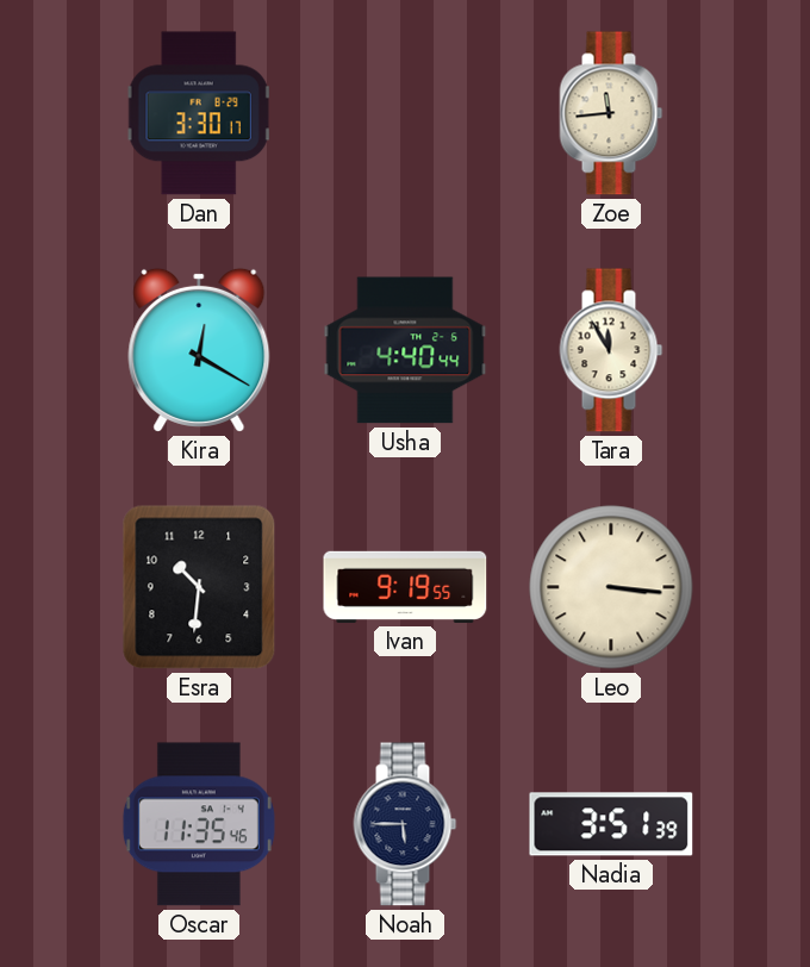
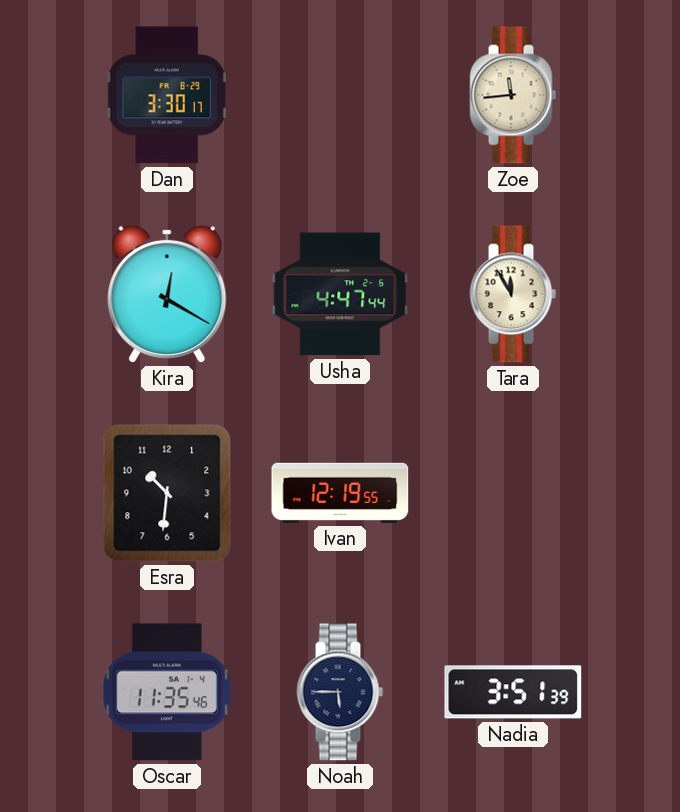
Usha: 4:40 -> 4:47 (340, 294)
Ivan: 9:19 -> 12:19 (340, 493)
Leo: 3:16 -> none (611, 587)
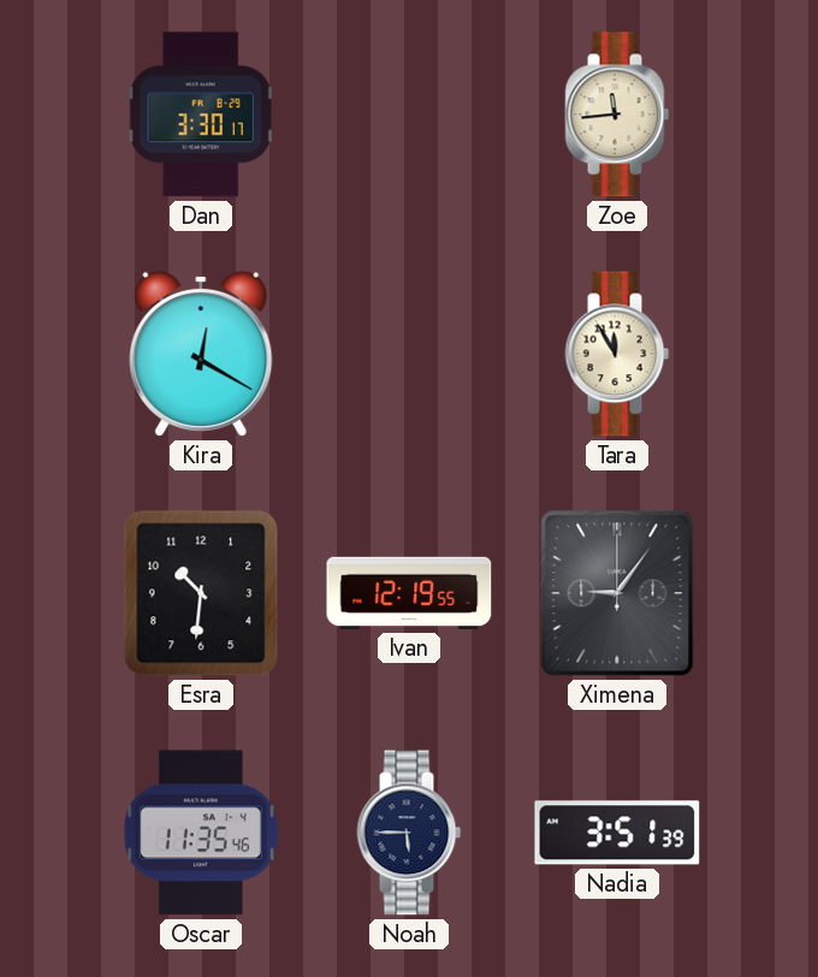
Usha: 4:47 -> none (340, 294)
Ximena: none -> 9:06 (617, 593)
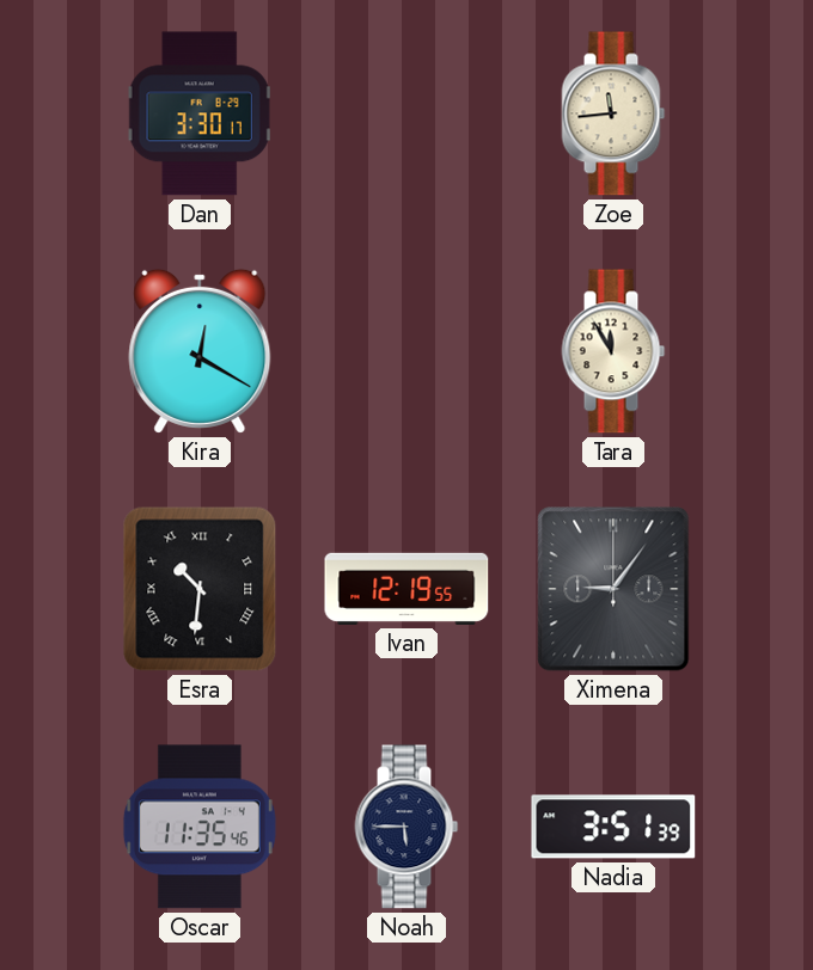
Esra numerals: Arabic -> Roman (200, 589)
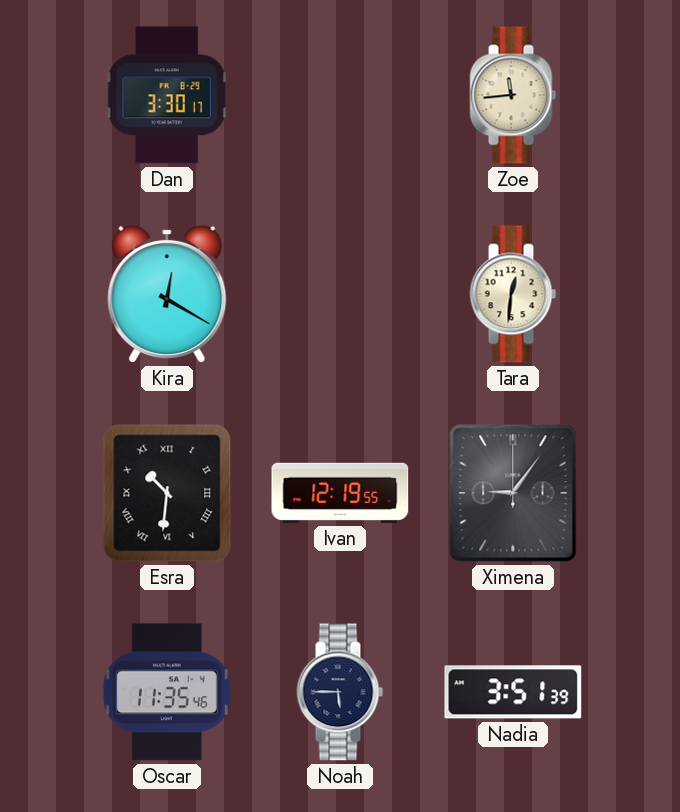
Tara: 11:55 -> 12:31 (513, 294)
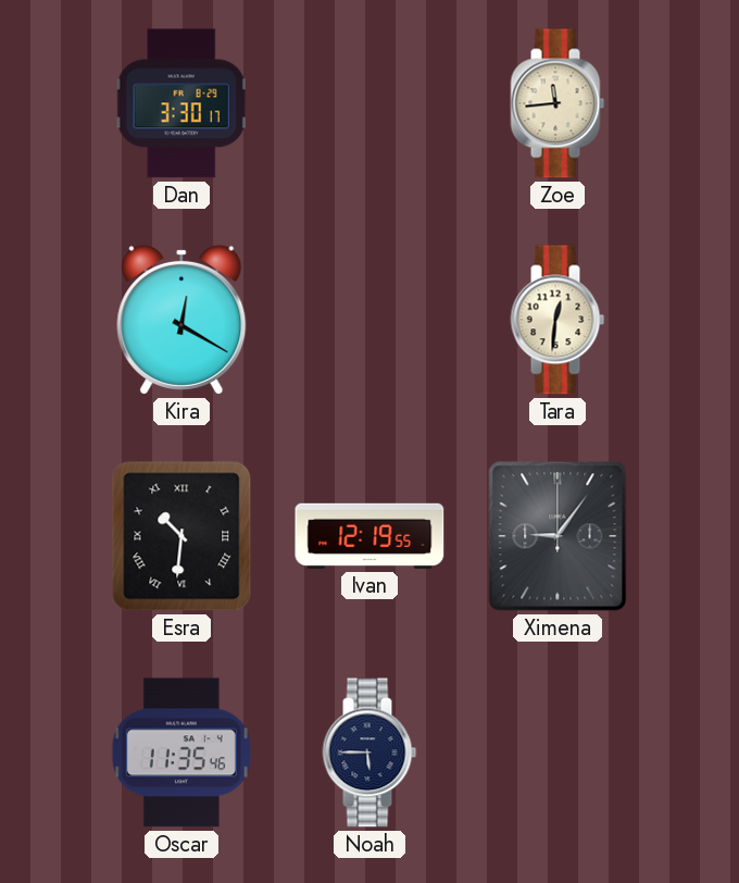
Nadia: 3:51 -> none (513, 692)
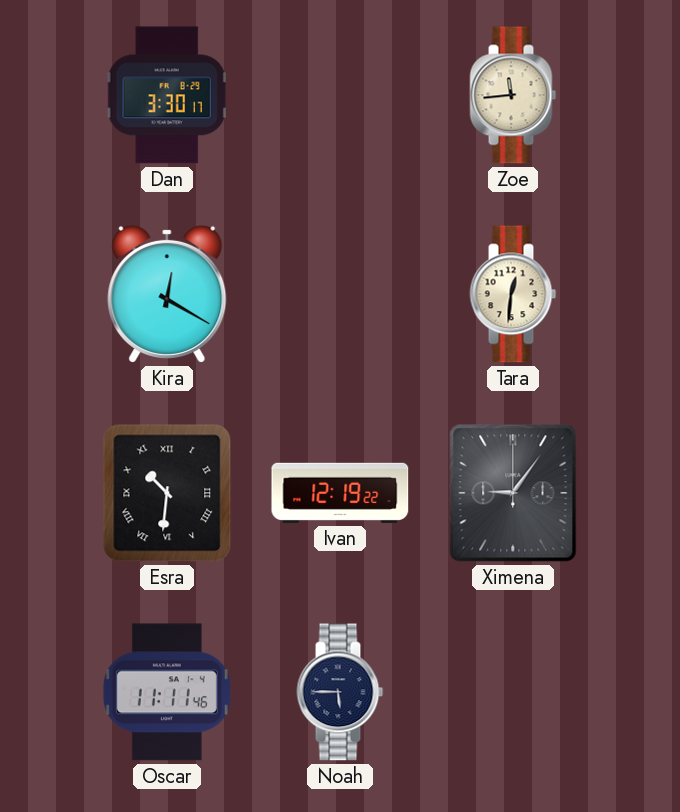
Ivan: 12:19:55 -> 12:19:22 (340, 493)
Oscar: 11:35 -> 11:11 (167, 692)
